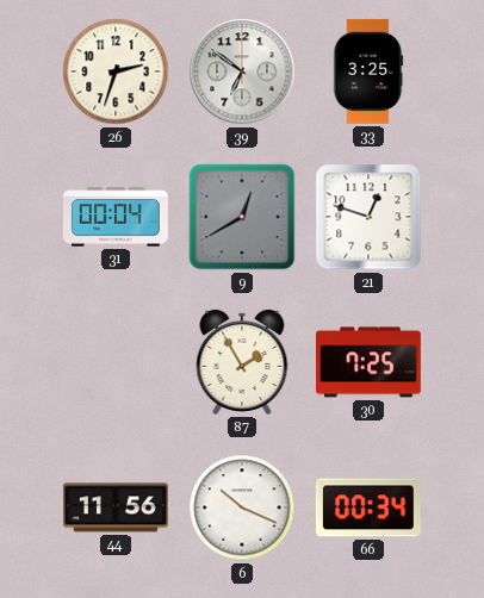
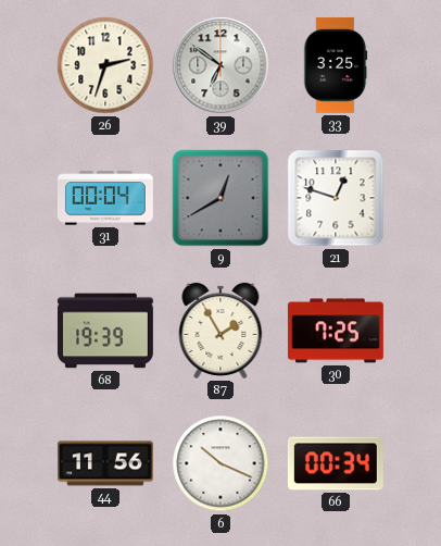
68: none -> 19:39 (105, 331)
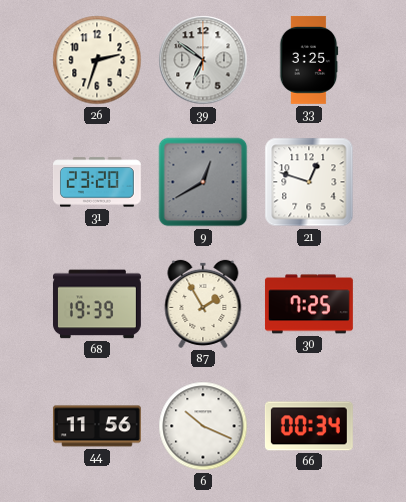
31: 00:04 -> 23:20 (97, 182)
